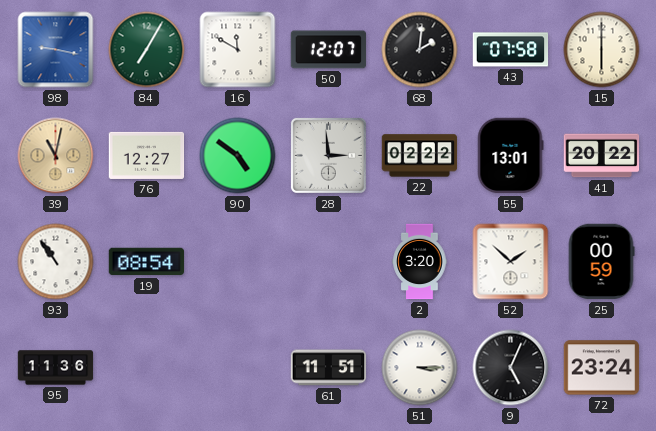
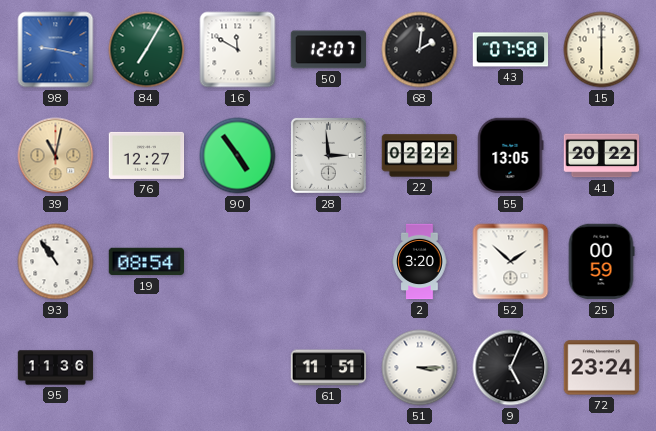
90: 4:51 -> 4:54 (238, 156)
55: 13:01 -> 13:05 (511, 156)
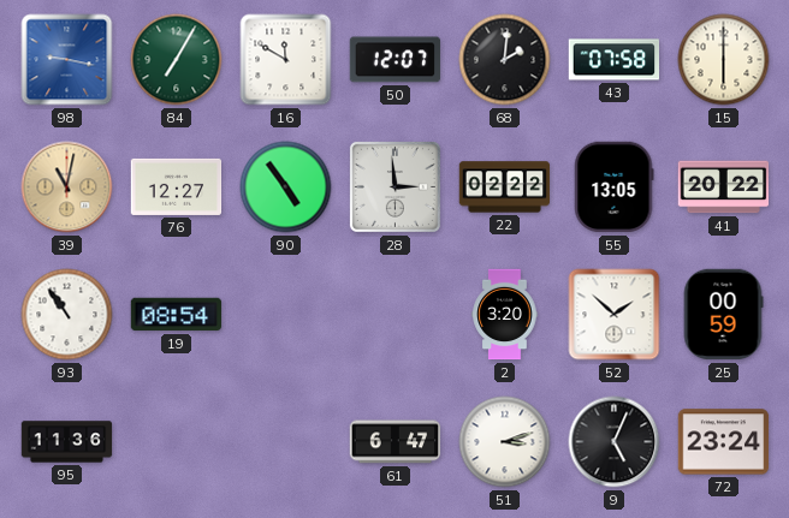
61: 11:51 -> 6:47 (396, 442)
51: 3:15 -> 3:12 (505, 442)
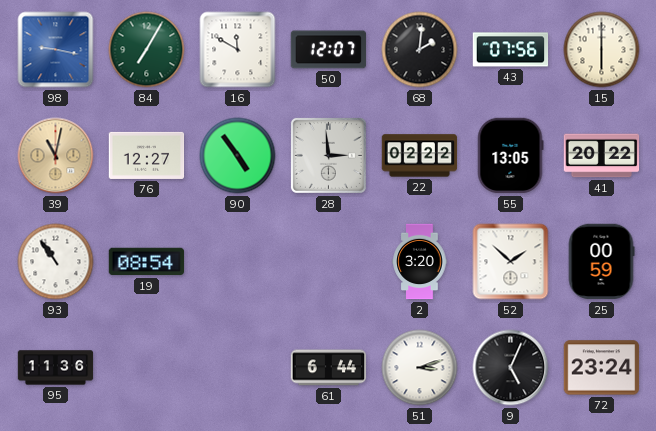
43: 07:58 -> 07:56 (511, 50)
61: 6:47 -> 6:44 (329, 368)
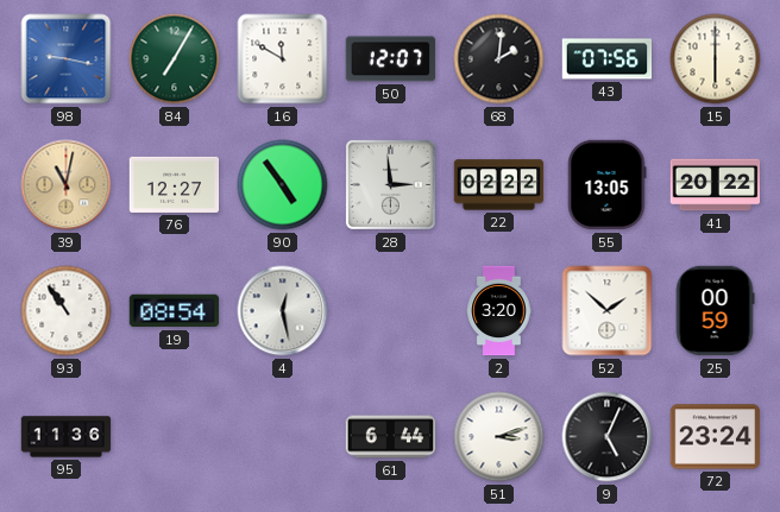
4: none -> 12:28 (283, 311)
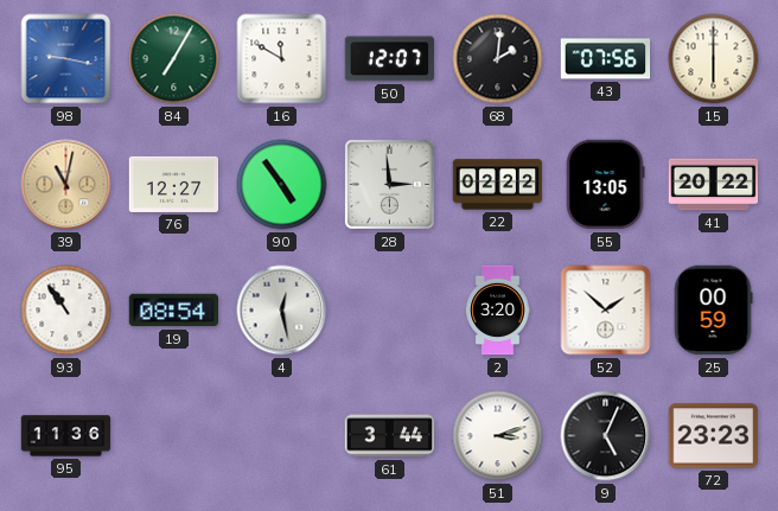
61: 6:44 -> 3:44 (390, 436)
72: 23:24 -> 23:23 (714, 436)
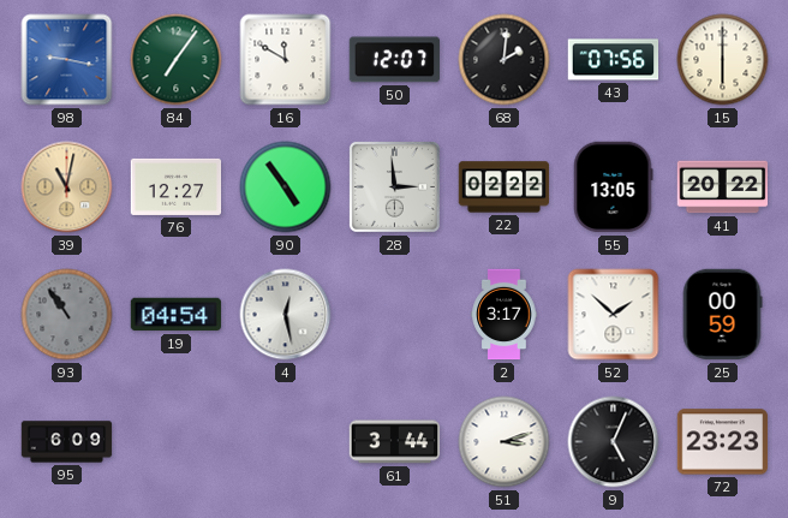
84: 7:05 -> 7:06 (177, 60)
93 dial: white -> grey (67, 315)
19: 08:54 -> 04:54 (177, 315)
2: 3:20 -> 3:17 (505, 315)
95: 11:36 -> 6:09 (67, 442)
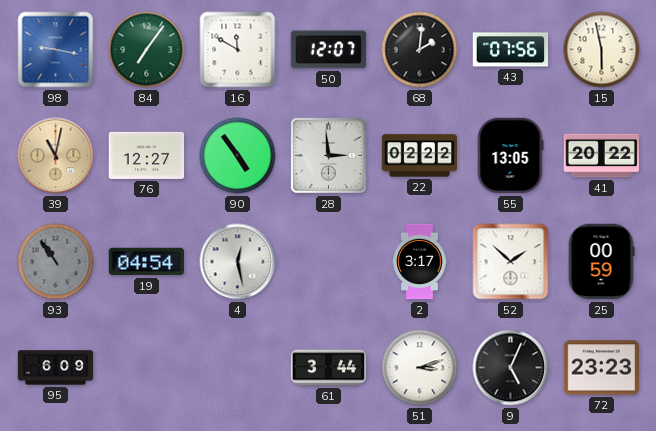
15: 6:00 -> 5:58 (602, 50)
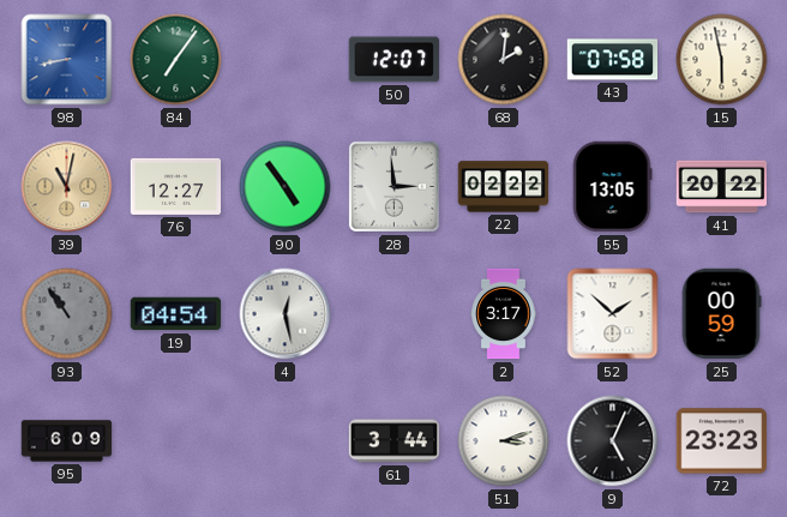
98: 9:17 -> 8:43 (67, 60)
16: 11:50 -> none (238, 50)
43: 07:56 -> 07:58 (613, 60)
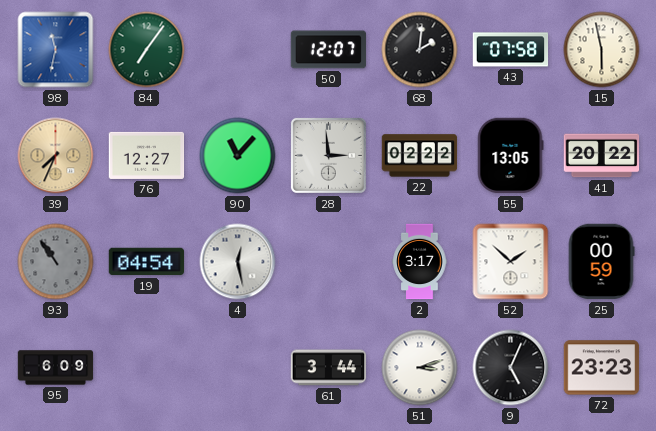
98: 8:43 -> 11:32 (56, 50)
39: 11:02 -> 7:34 (56, 156)
90: 4:54 -> 11:07 (238, 156)
